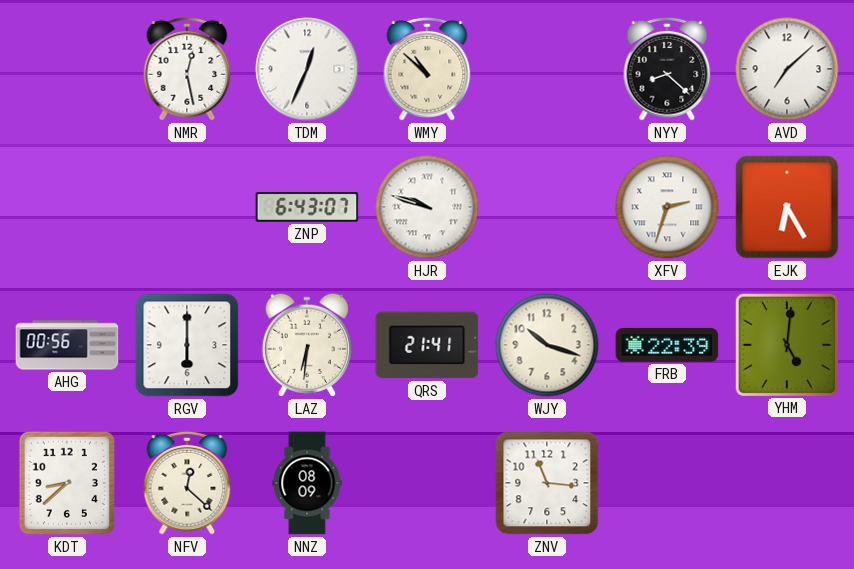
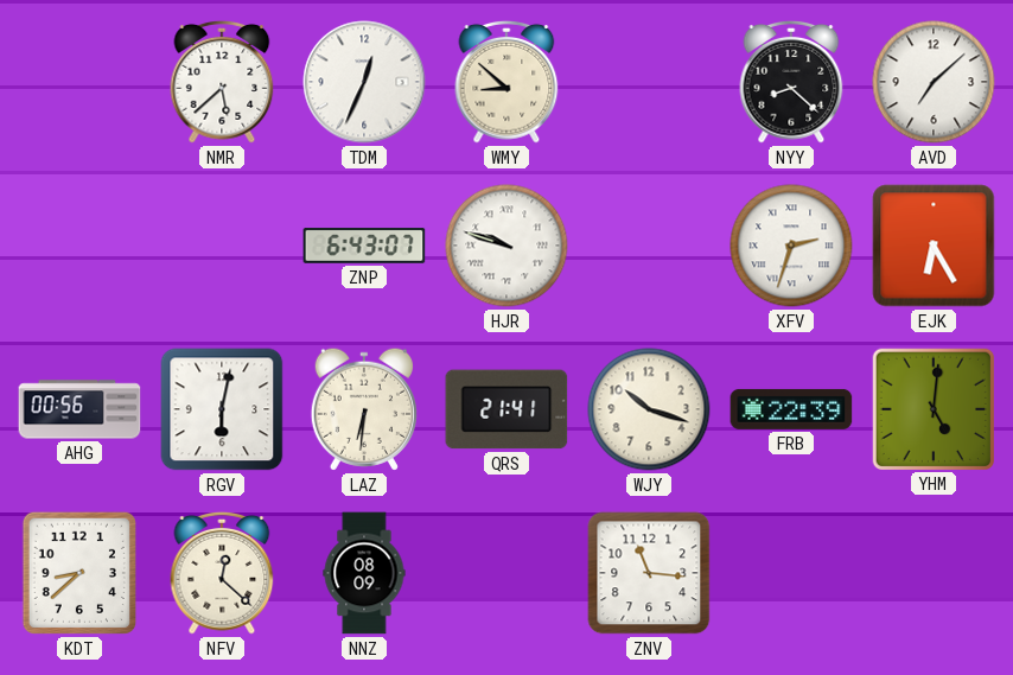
NMR: 12:28 -> 5:38 (222, 82)
WMY: 10:52 -> 8:52 (507, 82)
RGV: 6:00 -> 6:02 (222, 409)
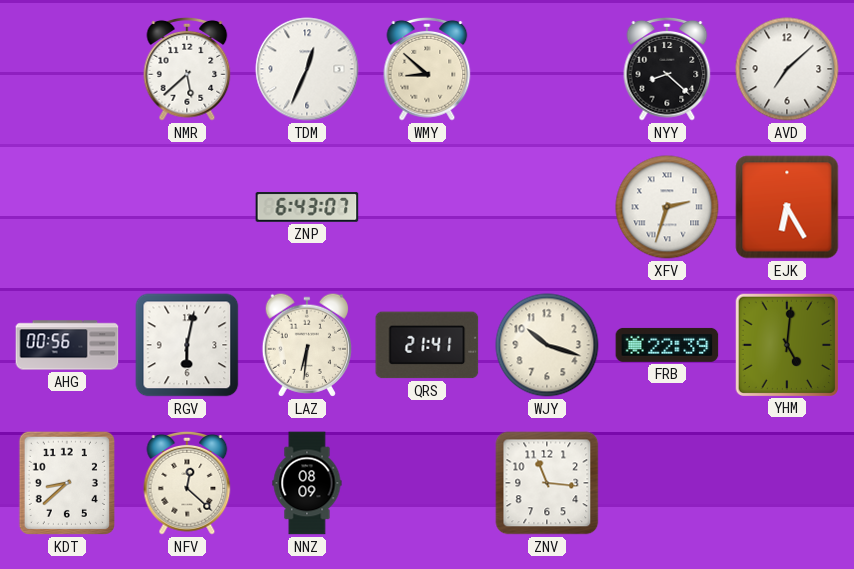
HJR: 9:48 -> none (507, 246)
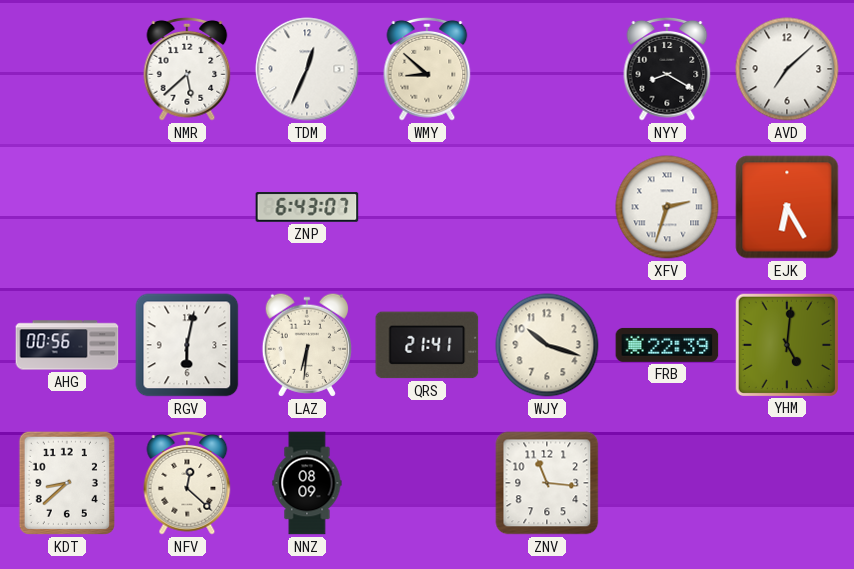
NYY: 8:22 -> 8:20 (667, 69)
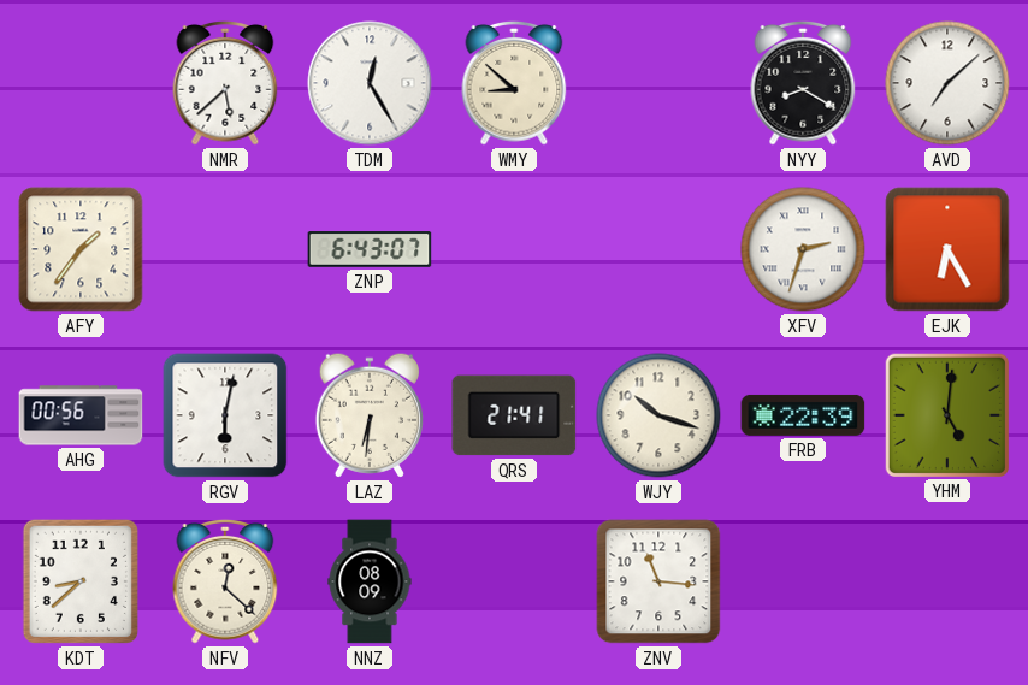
TDM: 12:34 -> 12:25 (370, 83)
AFY: none -> 1:36 (81, 249)
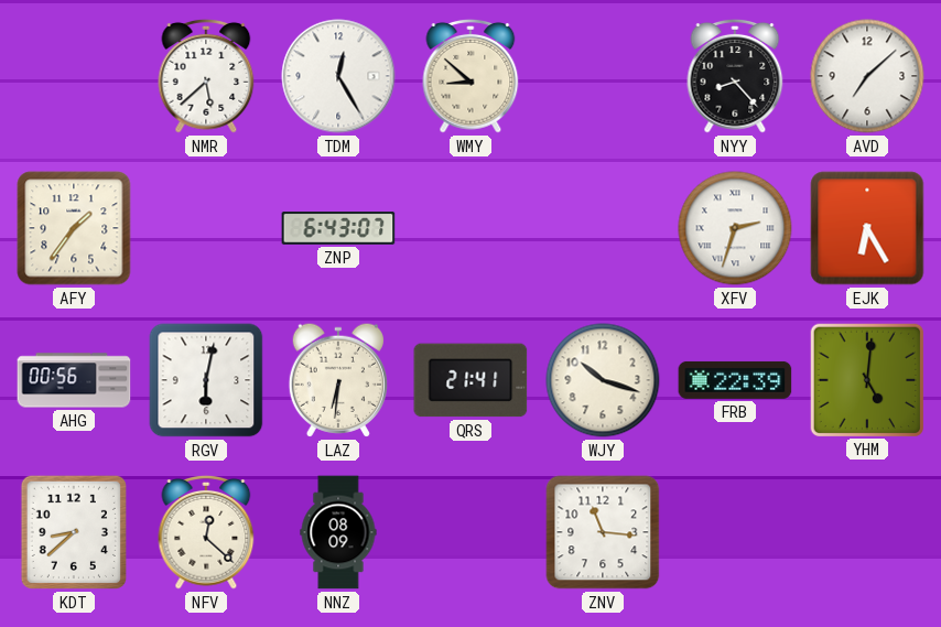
NYY: 8:20 -> 8:23 (735, 76)
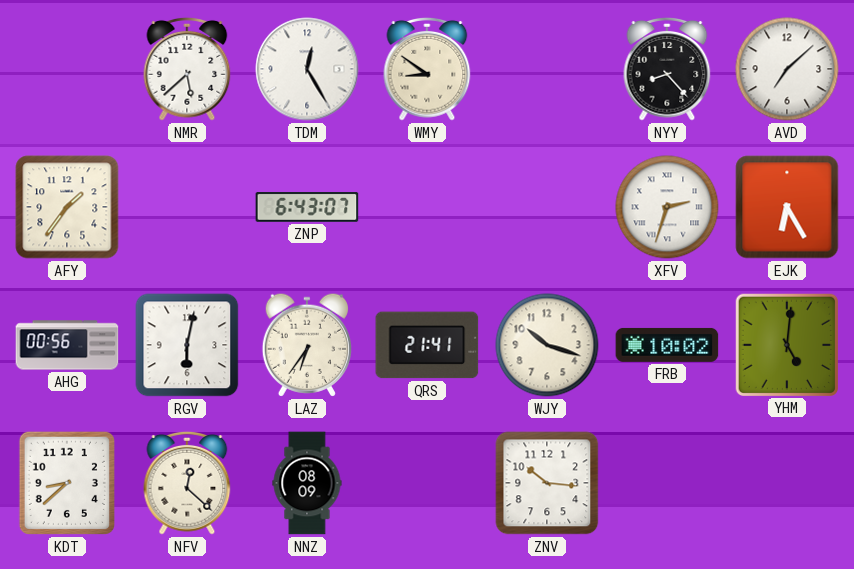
WMY: 8:52 -> 8:51 (427, 69)
LAZ: 6:31 -> 6:36 (307, 345)
FRB: 22:39 -> 10:02 (667, 345)
ZNV: 11:16 -> 10:16 (547, 483)
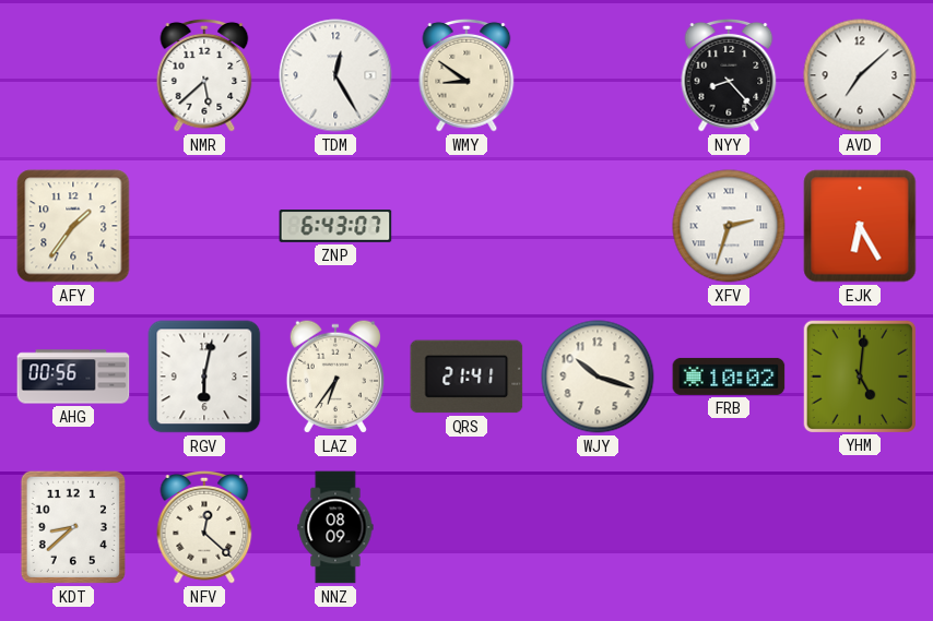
ZNV: 10:16 -> none (547, 483)
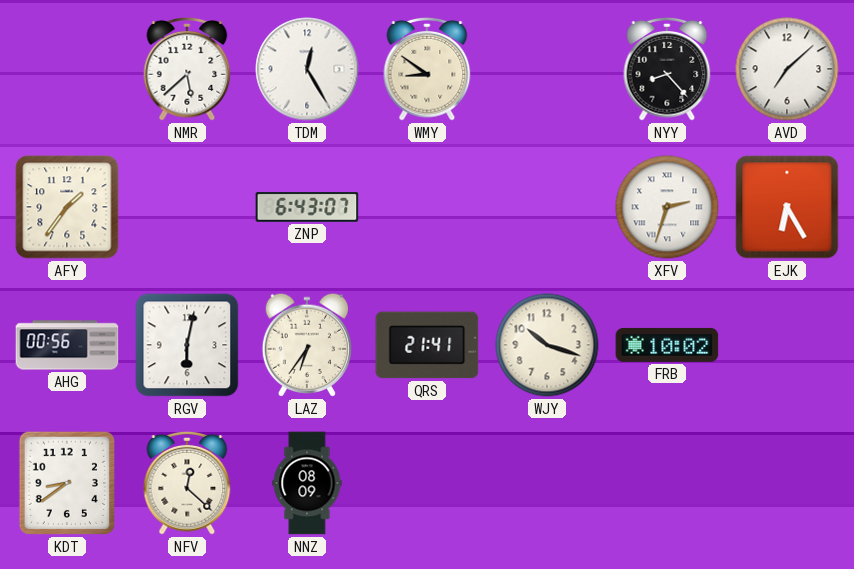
YHM: 5:01 -> none (859, 375)
KDT: 8:38 -> 8:39 (67, 483)
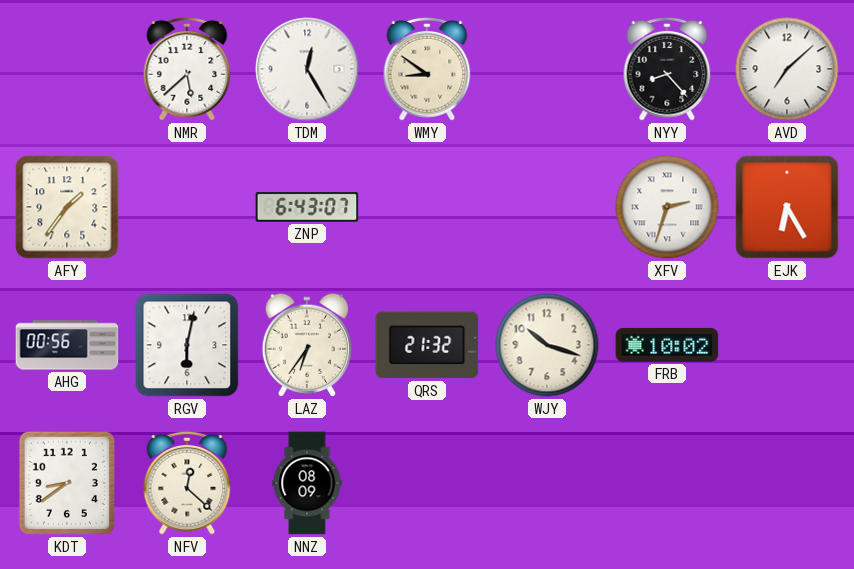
QRS: 21:41 -> 21:32 (427, 345)
